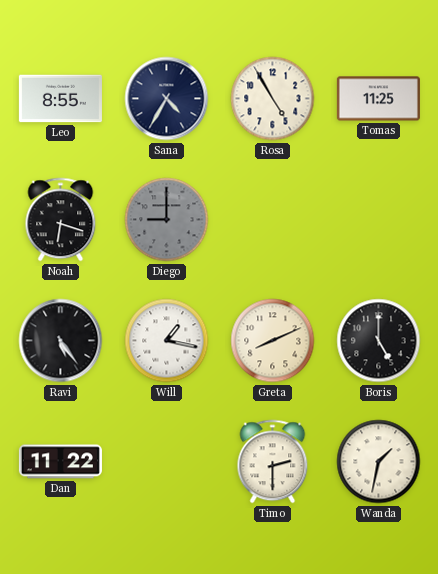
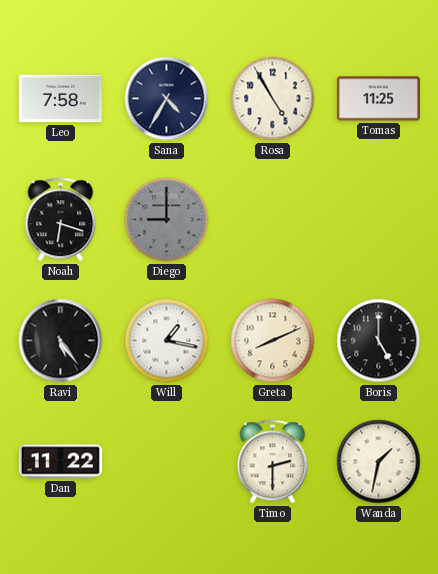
Leo: 8:55 -> 7:58 (60, 99)
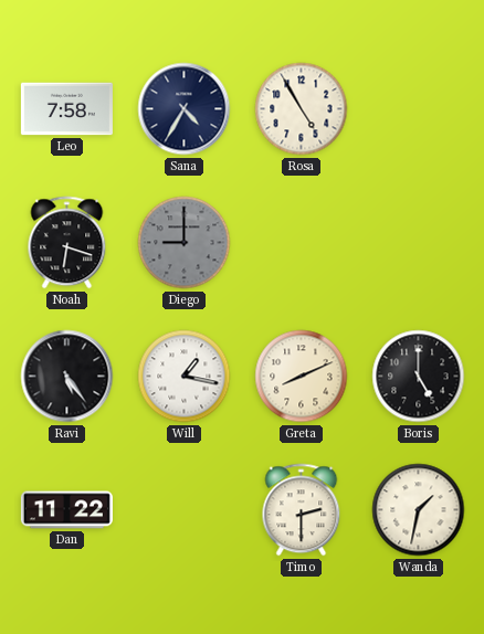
Tomas: 11:25 -> none (378, 99)
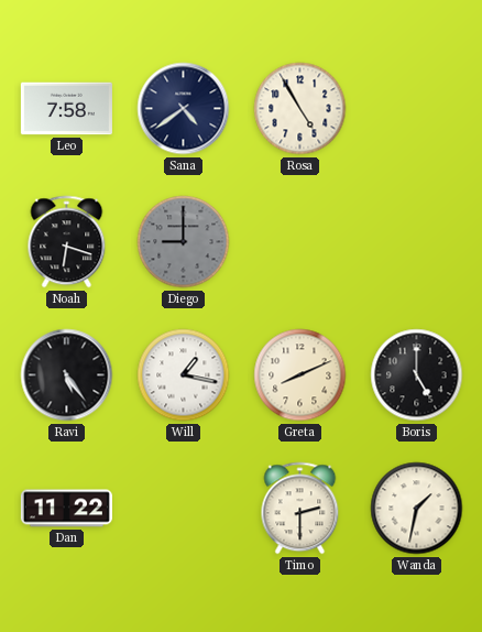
Sana: 4:35 -> 4:39 (184, 109)
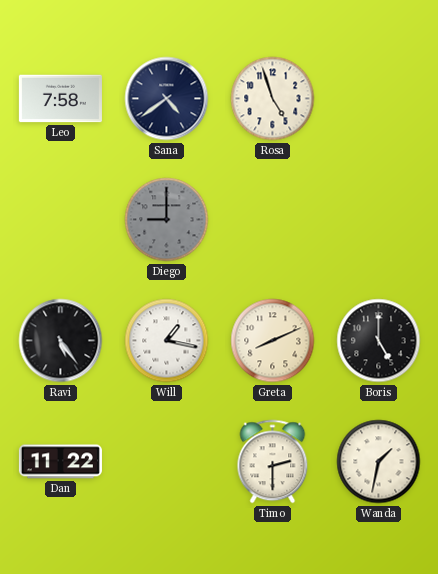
Rosa: 4:55 -> 4:57 (273, 99)
Noah: 6:18 -> none (67, 242)
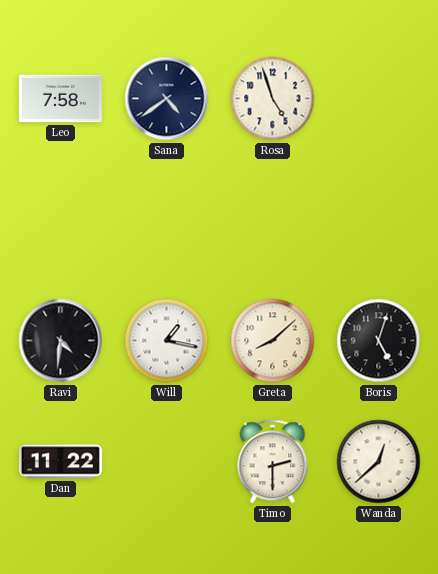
Diego: 9:00 -> none (167, 220)
Ravi: 5:24 -> 4:31 (61, 341)
Greta: 8:11 -> 8:08 (273, 341)
Boris: 5:00 -> 5:03 (379, 341)
Wanda: 1:32 -> 12:38 (379, 462)
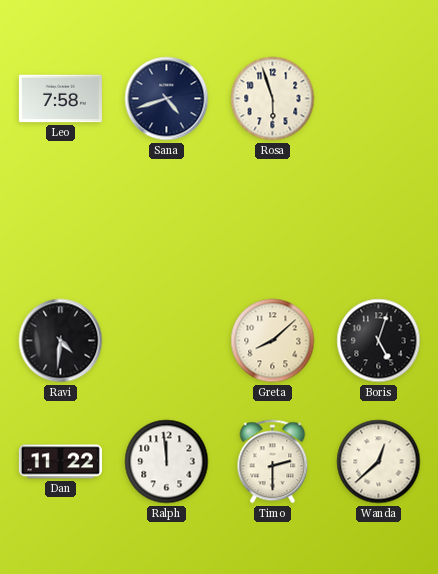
Sana: 4:39 -> 4:42 (167, 99)
Rosa: 4:57 -> 5:57 (273, 99)
Will: 1:17 -> none (167, 341)
Ralph: none -> 11:59 (167, 462)
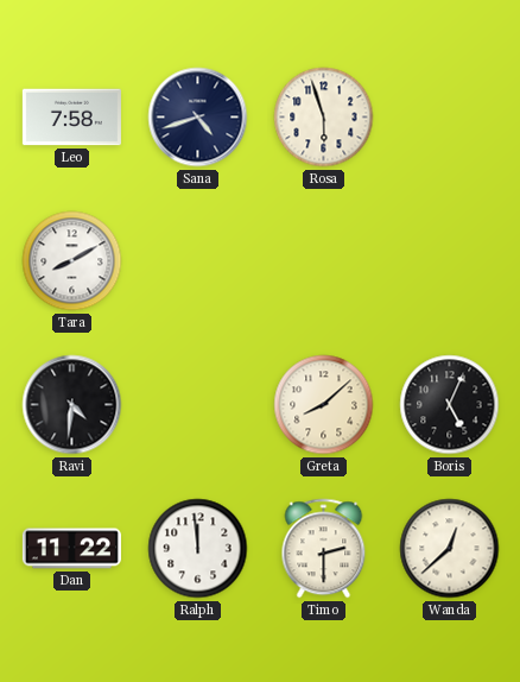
Tara: none -> 8:10 (72, 261)
Boris: 5:03 -> 5:04 (450, 405)
